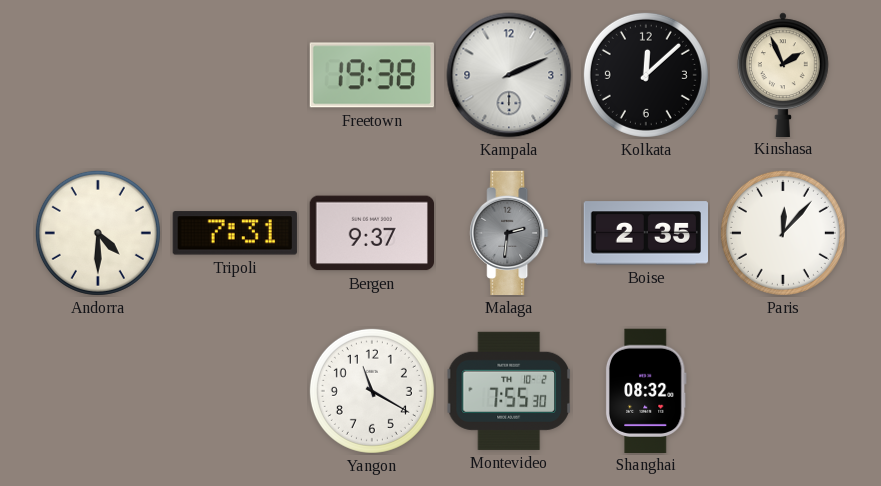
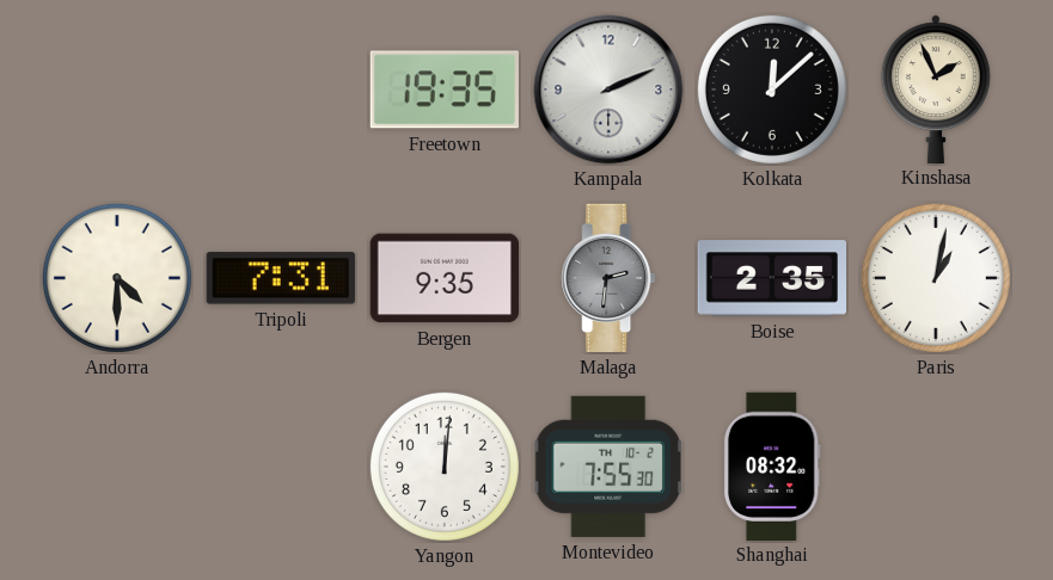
Freetown: 19:38 -> 19:35 (445, 90)
Bergen: 9:37 -> 9:35 (443, 278)
Paris: 12:07 -> 1:02 (936, 278)
Yangon: 11:20 -> 12:01 (445, 467)
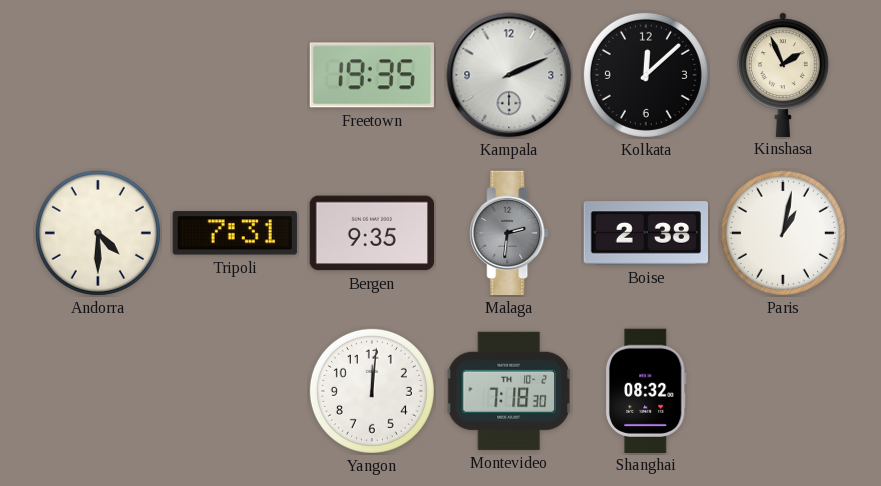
Boise: 2:35 -> 2:38 (645, 233)
Montevideo: 7:55 -> 7:18 (509, 391)
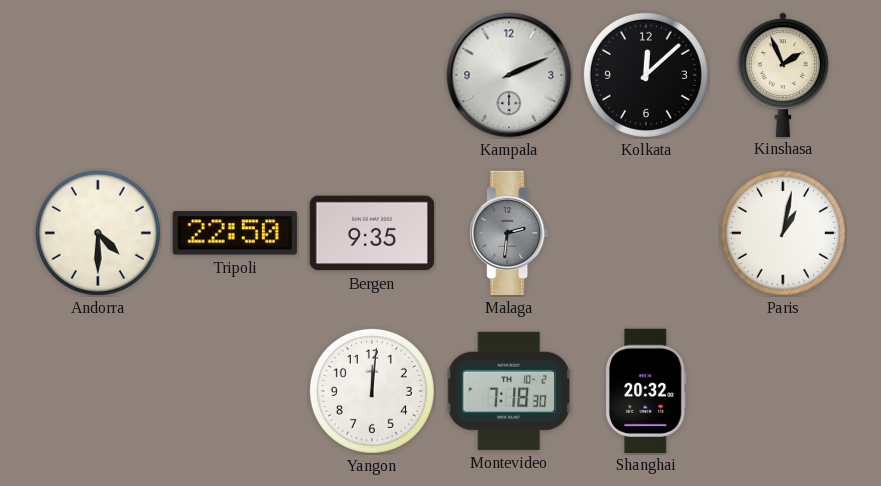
Freetown: 19:35 -> none (372, 75)
Tripoli: 7:31 -> 22:50 (235, 233)
Boise: 2:38 -> none (645, 233)
Shanghai: 08:32 -> 20:32 (646, 390)
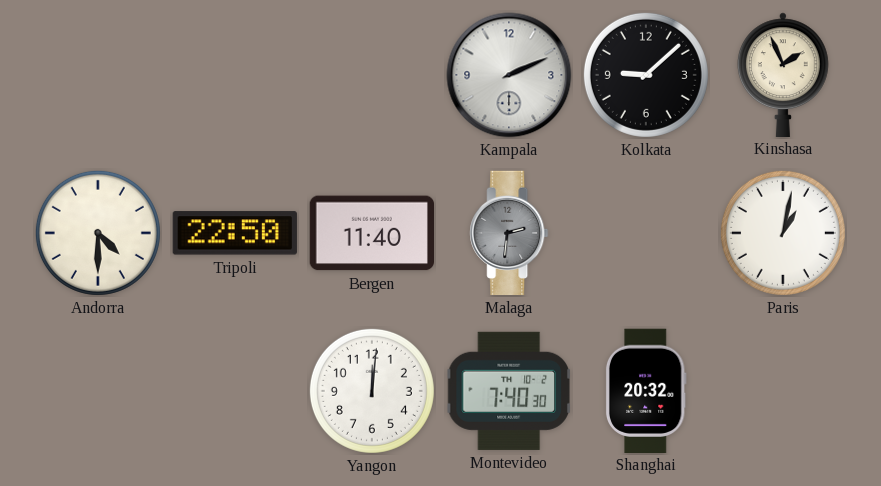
Kolkata: 12:08 -> 9:08 (646, 75)
Bergen: 9:35 -> 11:40 (371, 233)
Montevideo: 7:18 -> 7:40 (509, 391)
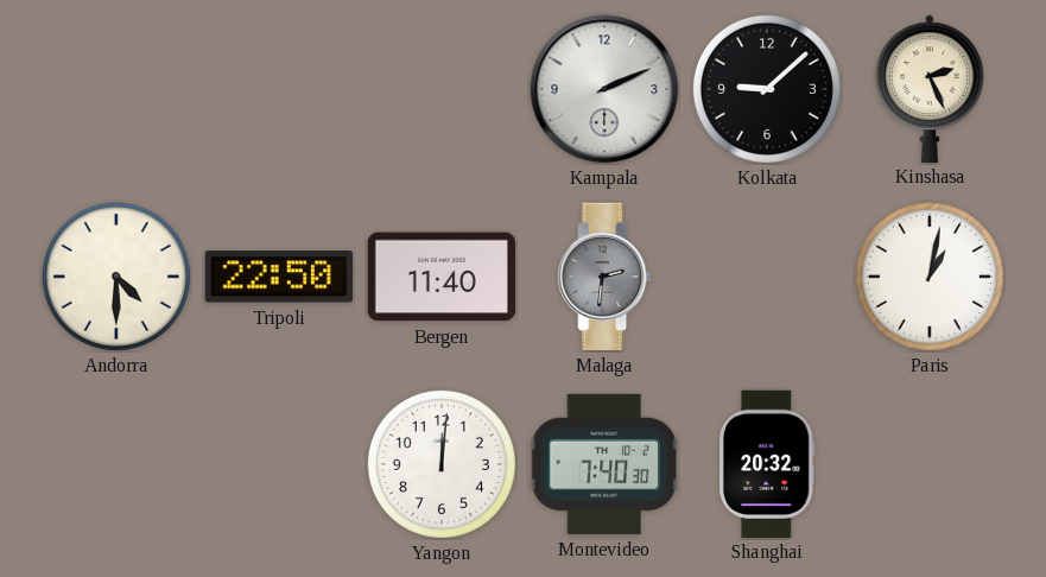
Kinshasa: 1:56 -> 2:26 (930, 88)
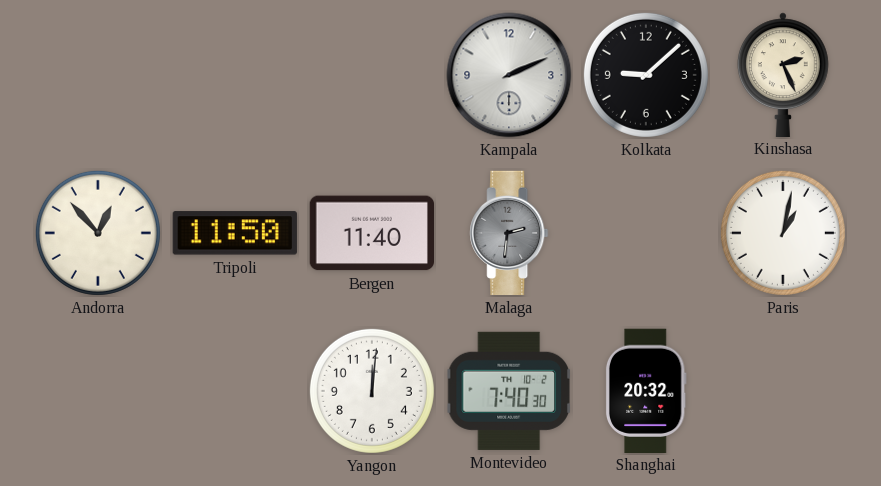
Andorra: 4:30 -> 12:53 (98, 233)
Tripoli: 22:50 -> 11:50 (235, 233)
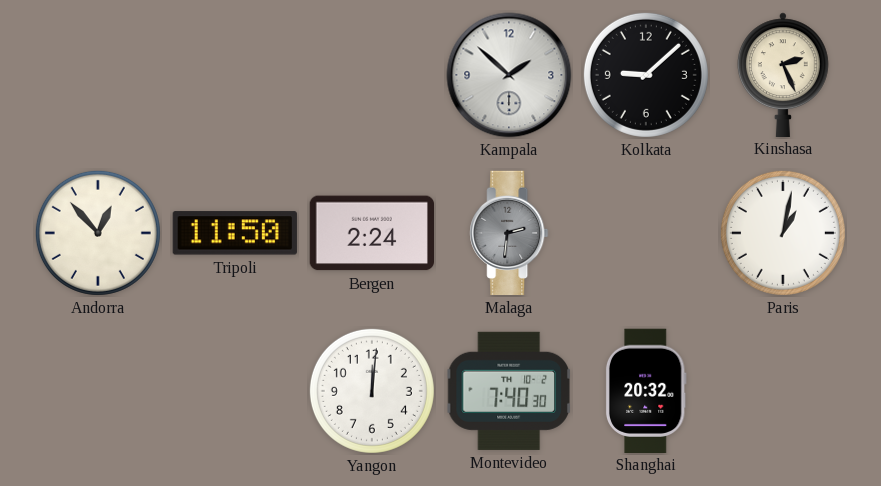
Kampala: 2:11 -> 1:52 (509, 75)
Bergen: 11:40 -> 2:24 (371, 233)
